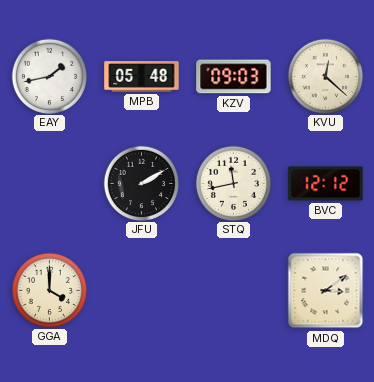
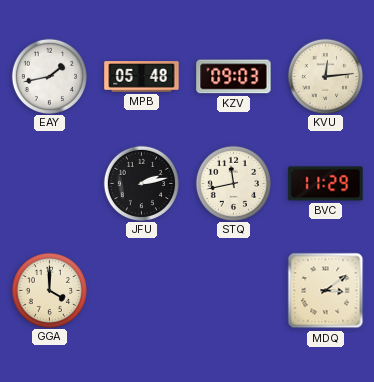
KVU: 12:22 -> 12:14 (325, 76)
JFU: 2:10 -> 2:13 (141, 183)
BVC: 12:12 -> 11:29 (326, 184)
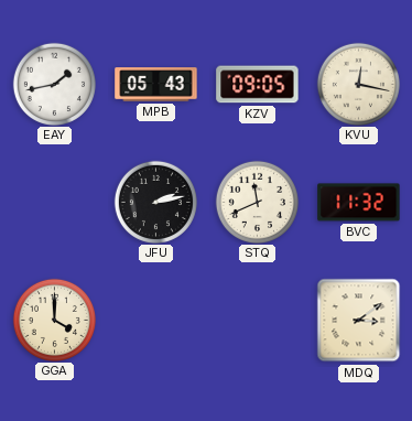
MPB: 05:48 -> 05:43 (156, 85)
KZV: 09:03 -> 09:05 (258, 85)
KVU: 12:14 -> 12:17 (358, 84)
STQ: 11:43 -> 11:41 (257, 202)
BVC: 11:29 -> 11:32 (359, 203)
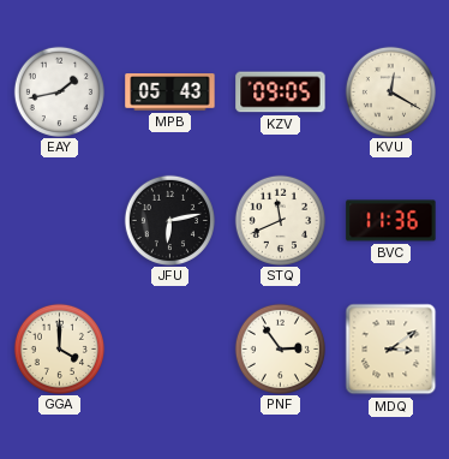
KVU: 12:17 -> 12:20 (390, 91)
JFU: 2:13 -> 6:13 (169, 220)
BVC: 11:32 -> 11:36 (391, 221)
PNF: none -> 2:54 (280, 348)
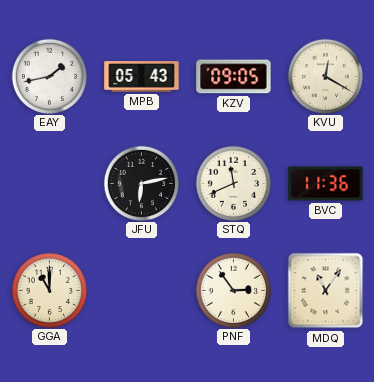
GGA: 4:00 -> 11:00 (49, 290)
MDQ: 3:09 -> 11:06 (326, 291)
